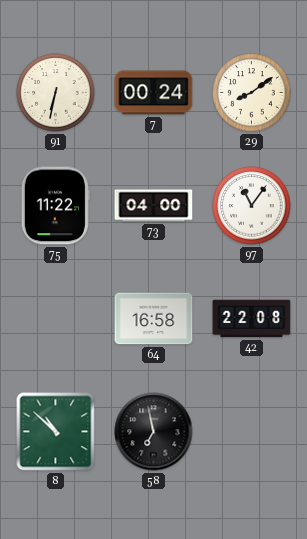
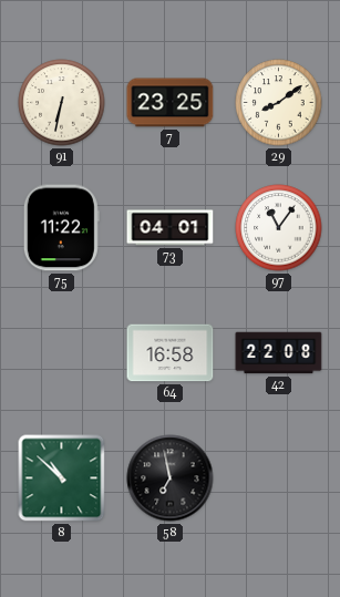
7: 00:24 -> 23:25 (171, 103)
73: 04:00 -> 04:01 (171, 228)
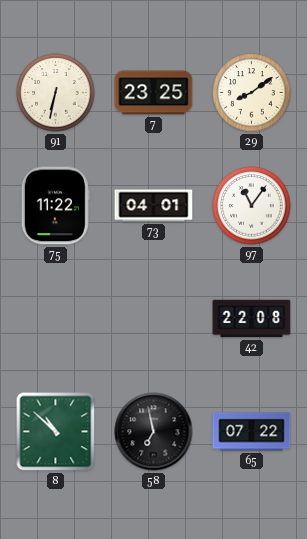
64: 16:58 -> none (171, 353)
65: none -> 07:22 (252, 432)
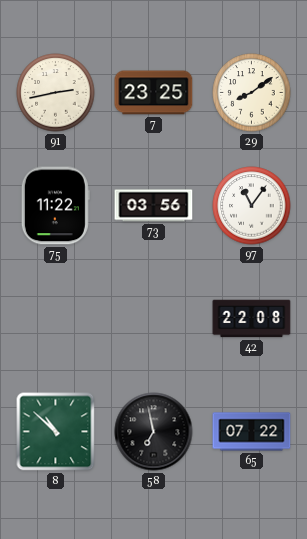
91: 6:32 -> 2:43 (56, 93)
73: 04:01 -> 03:56 (154, 206)
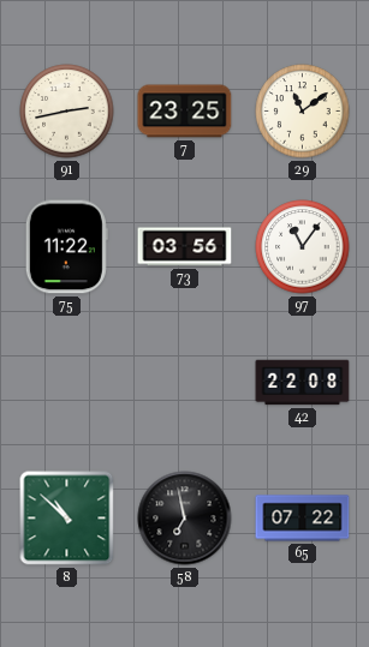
29: 8:09 -> 11:09 (303, 112)
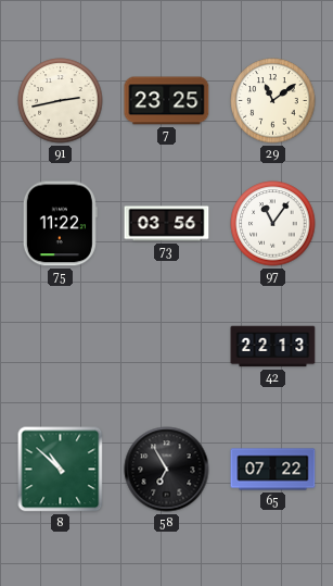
42: 22:08 -> 22:13 (273, 347)
58: 6:58 -> 6:55 (167, 470)
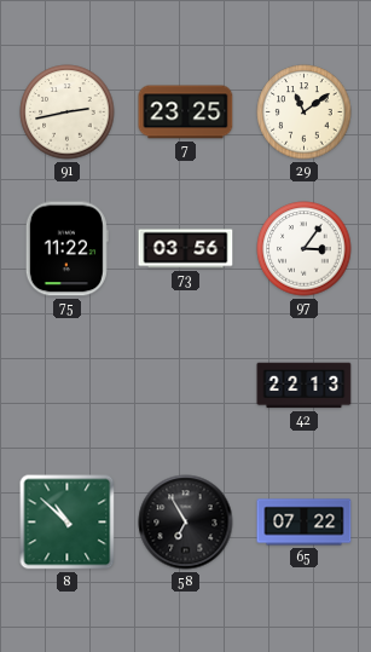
97: 11:06 -> 3:06 (305, 249)
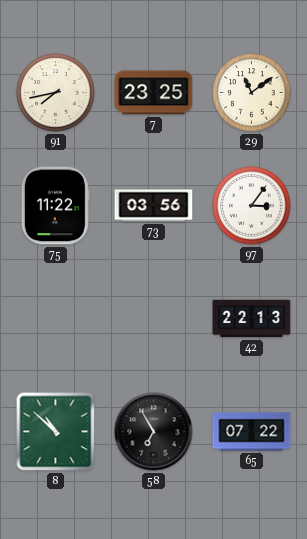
91: 2:43 -> 7:43 (56, 93)
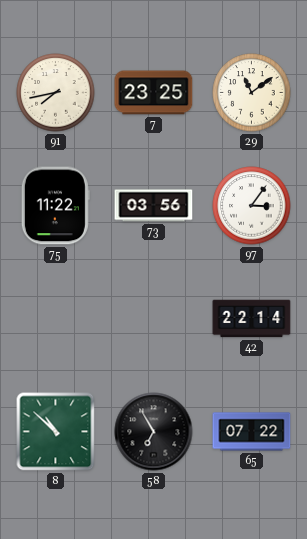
42: 22:13 -> 22:14 (252, 319)
